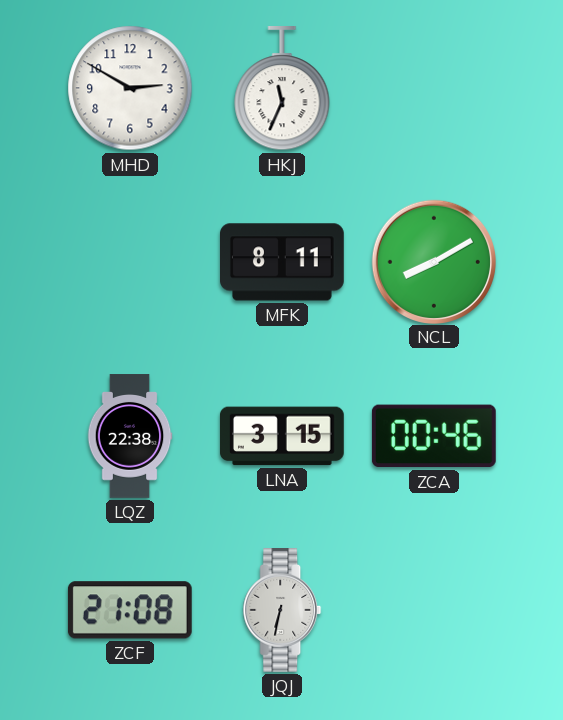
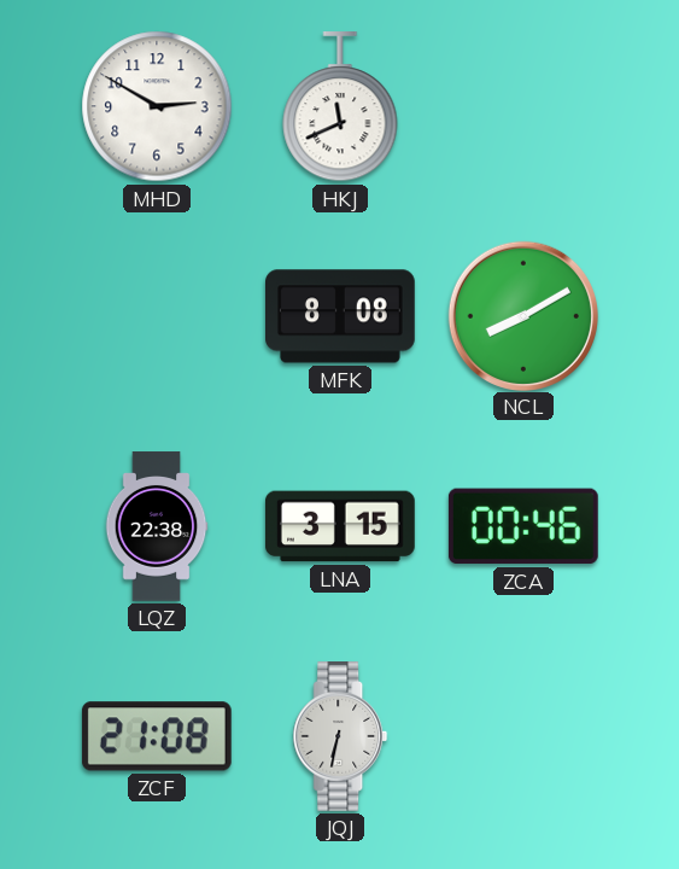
HKJ: 11:34 -> 11:41 (340, 106)
MFK: 8:11 -> 8:08 (341, 316)
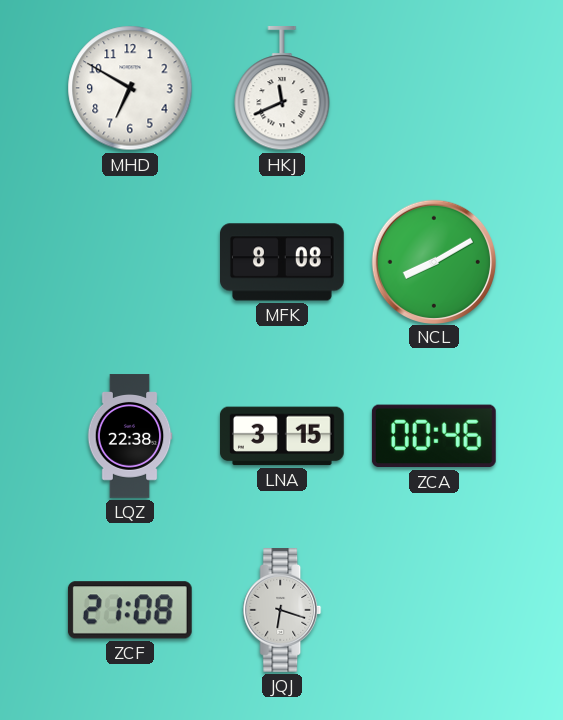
MHD: 2:50 -> 6:50 (130, 88)
JQJ: 6:32 -> 6:18 (282, 611)
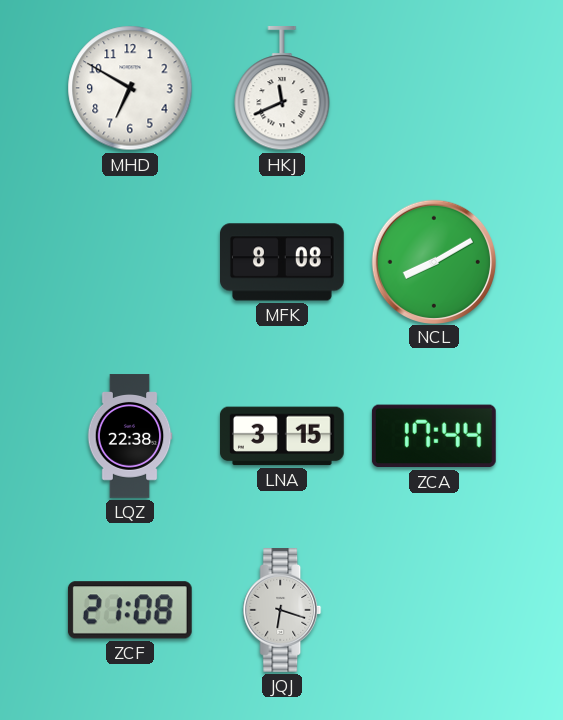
ZCA: 00:46 -> 17:44 (434, 436)
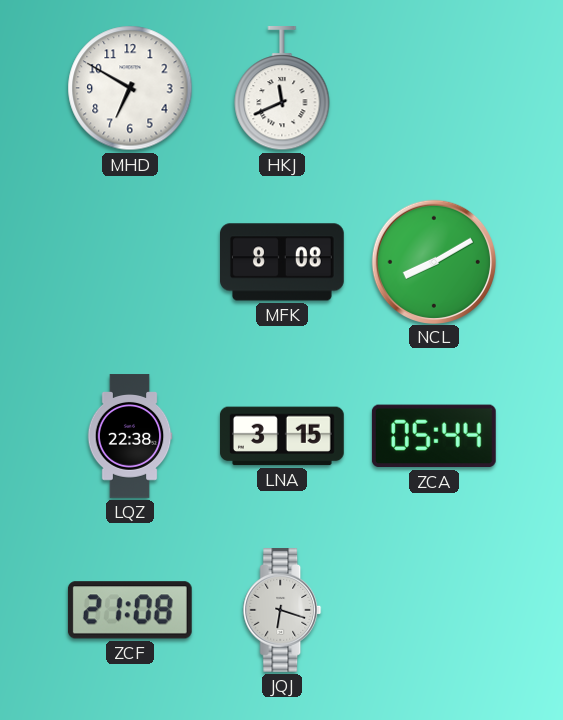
ZCA: 17:44 -> 05:44 (434, 436)
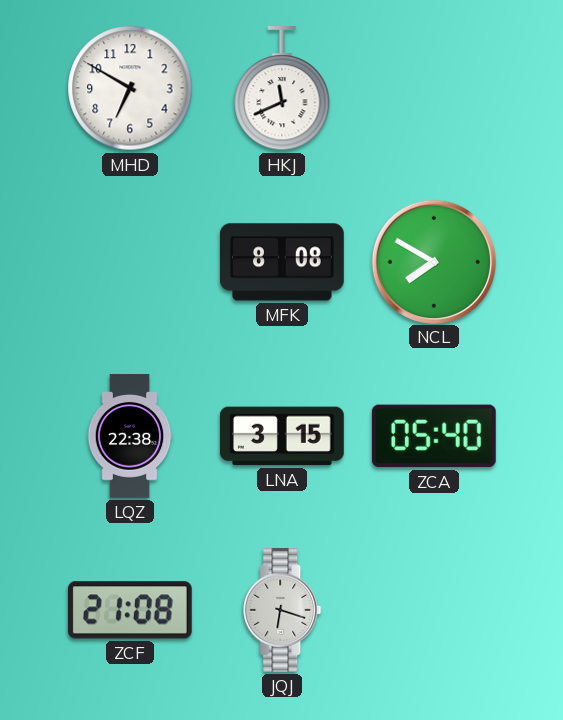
NCL: 8:10 -> 7:50 (433, 261)
ZCA: 05:44 -> 05:40 (434, 436)
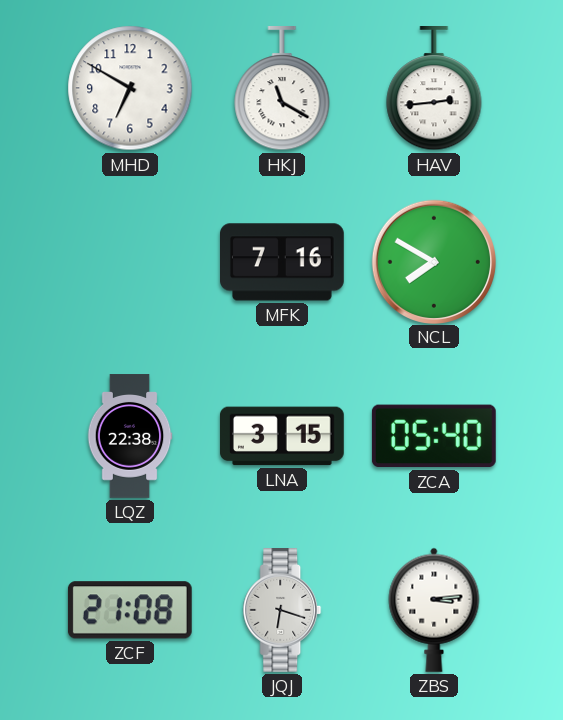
HKJ: 11:41 -> 11:20 (282, 88)
HAV: none -> 2:44 (434, 88)
MFK: 8:08 -> 7:16 (283, 262)
ZBS: none -> 3:14 (434, 610)
